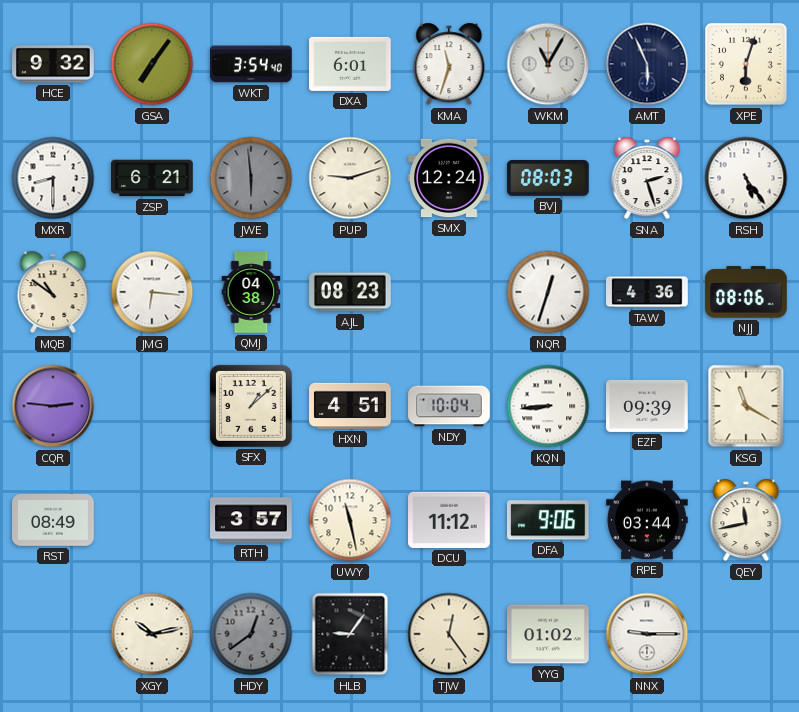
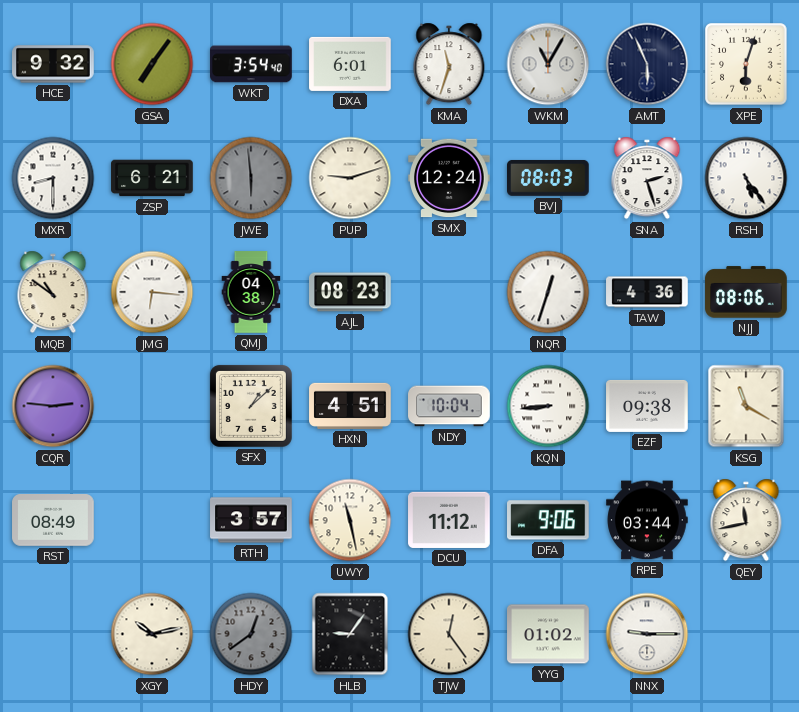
EZF: 09:39 -> 09:38 (647, 406)
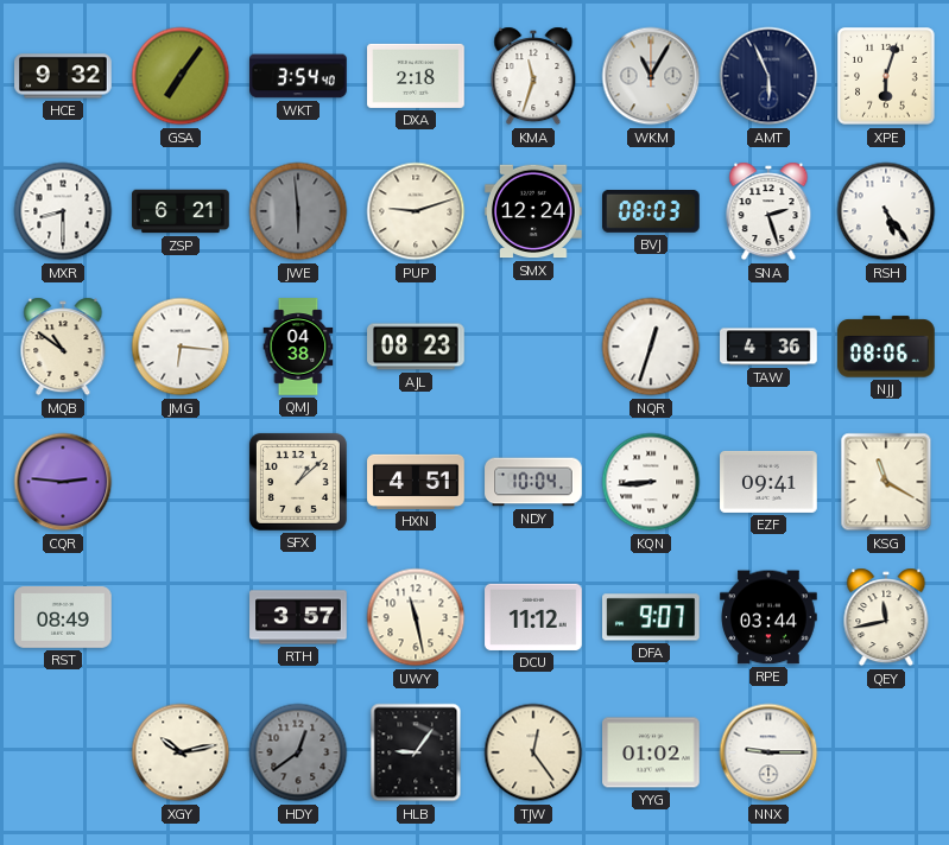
DXA: 6:01 -> 2:18 (416, 76)
EZF: 09:38 -> 09:41 (768, 482)
DFA: 9:06 -> 9:07 (652, 617)
